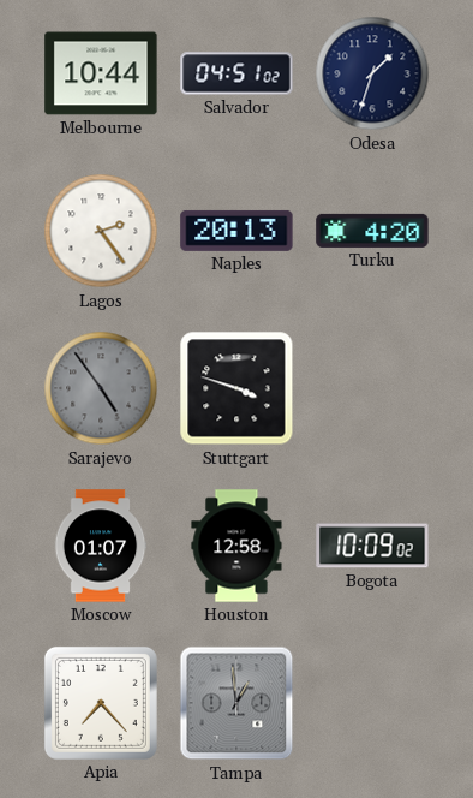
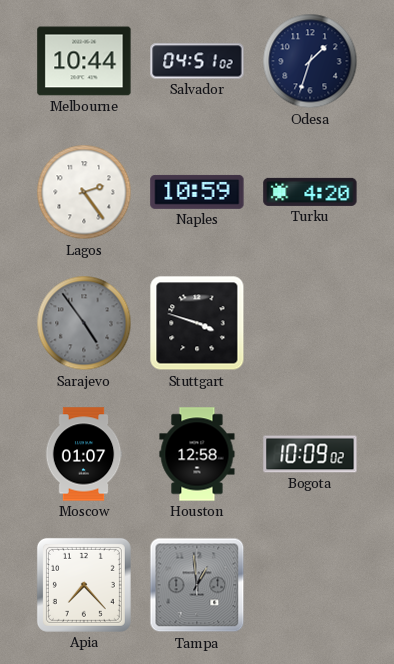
Naples: 20:13 -> 10:59 (197, 192)
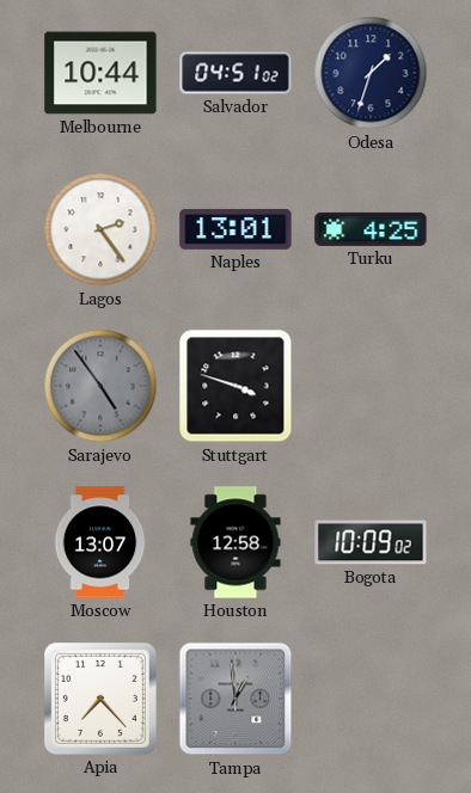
Naples: 10:59 -> 13:01 (235, 229)
Turku: 4:20 -> 4:25 (371, 229)
Moscow: 01:07 -> 13:07 (100, 542)
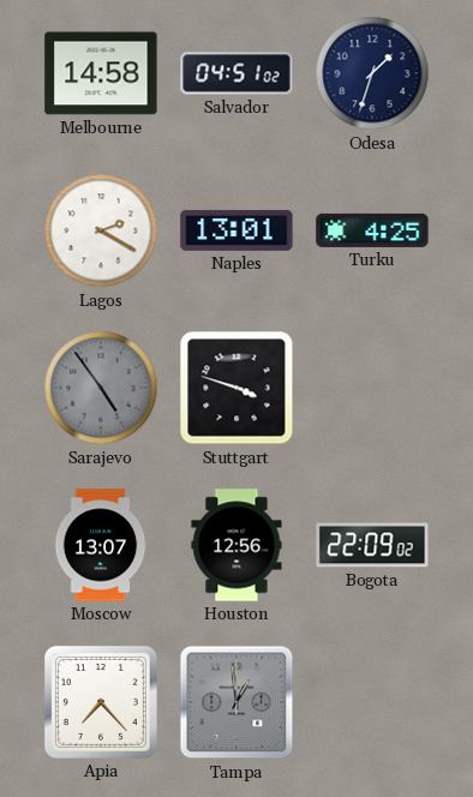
Melbourne: 10:44 -> 14:58 (101, 73)
Lagos: 2:24 -> 2:20 (101, 230)
Houston: 12:58 -> 12:56 (237, 545)
Bogota: 10:09 -> 22:09 (372, 545)
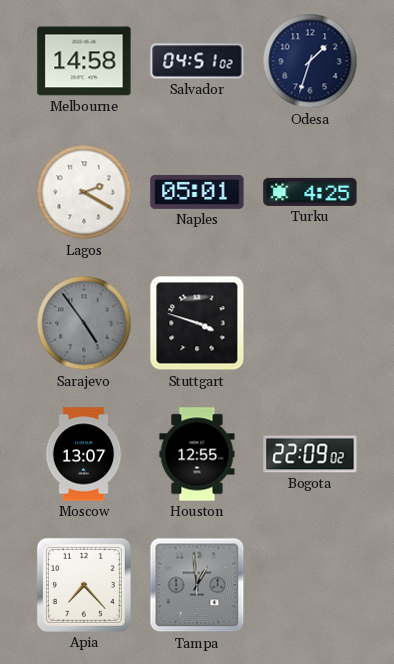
Naples: 13:01 -> 05:01 (197, 192)
Houston: 12:56 -> 12:55 (197, 454)
